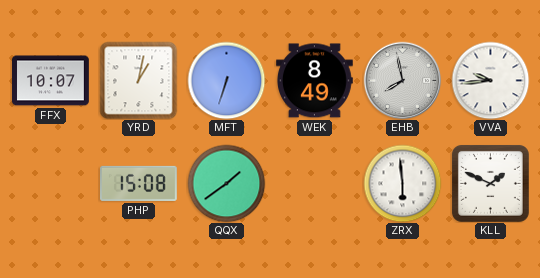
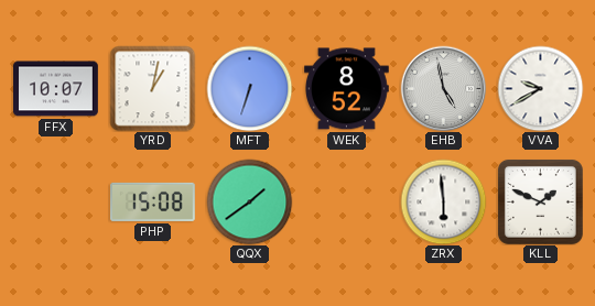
WEK: 8:49 -> 8:52 (347, 89)
EHB: 7:58 -> 4:58 (443, 88)
VVA: 9:44 -> 9:40 (540, 88)
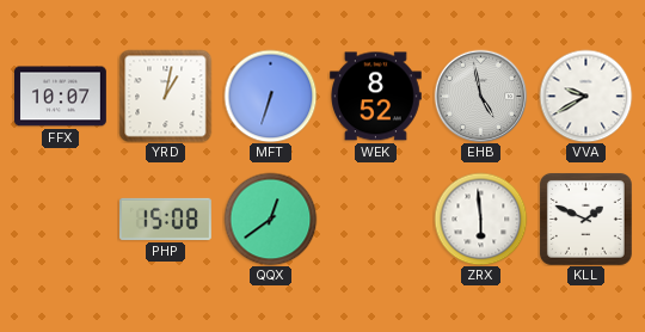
QQX: 1:39 -> 12:39 (270, 219)
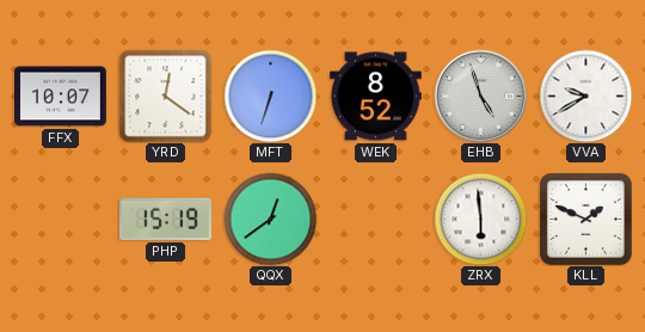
YRD: 1:02 -> 12:21 (165, 96)
EHB: 4:58 -> 4:57 (480, 96)
PHP: 15:08 -> 15:19 (166, 219)
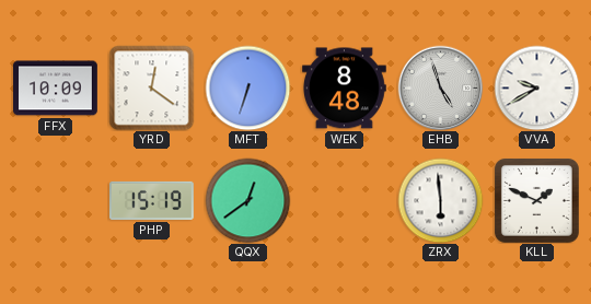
FFX: 10:07 -> 10:09 (56, 89)
WEK: 8:52 -> 8:48 (345, 89)
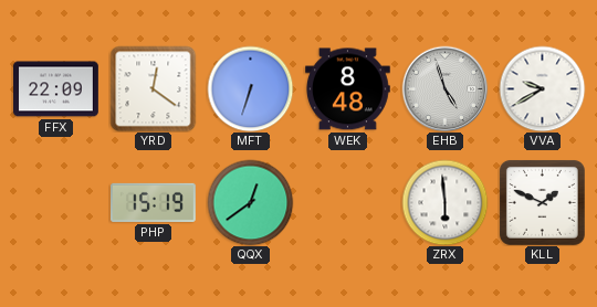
FFX: 10:09 -> 22:09 (56, 89)
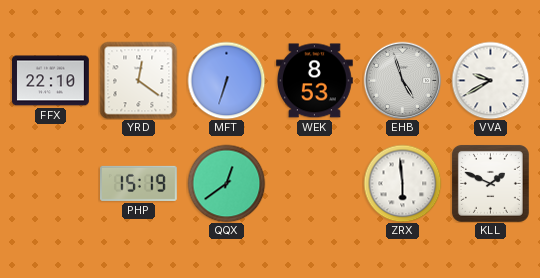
FFX: 22:09 -> 22:10 (51, 81)
WEK: 8:48 -> 8:53 (315, 81)
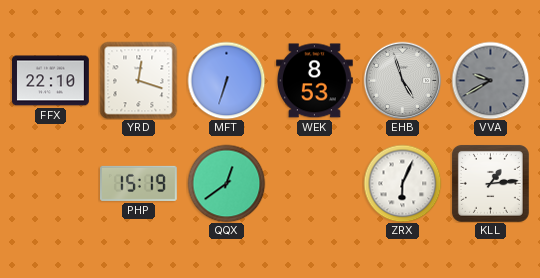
YRD: 12:21 -> 12:18 (138, 80)
VVA dial: white -> grey (490, 80)
ZRX: 5:59 -> 6:04 (402, 183)
KLL: 1:49 -> 1:14 (490, 183)
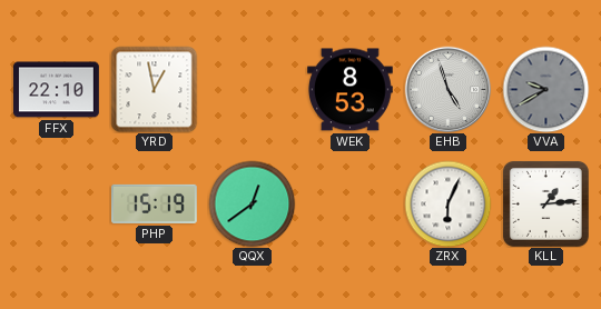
YRD: 12:18 -> 12:58 (154, 89)
MFT: 6:33 -> none (226, 80)
